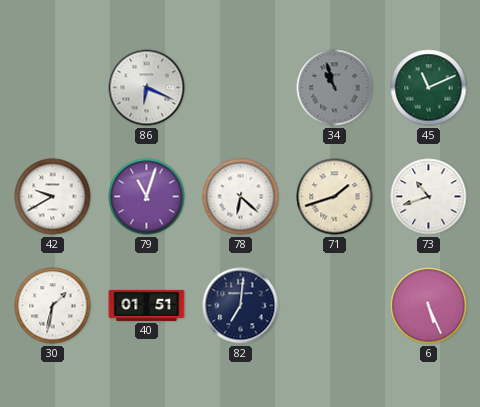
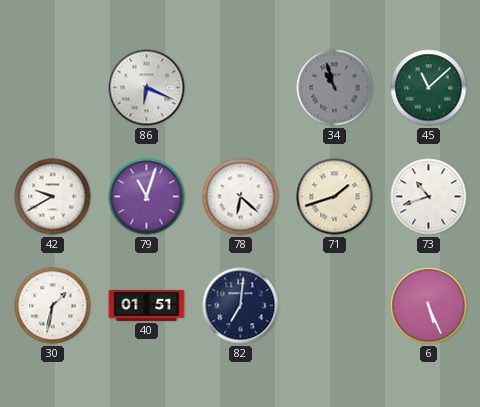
45: 11:11 -> 11:08 (429, 88)
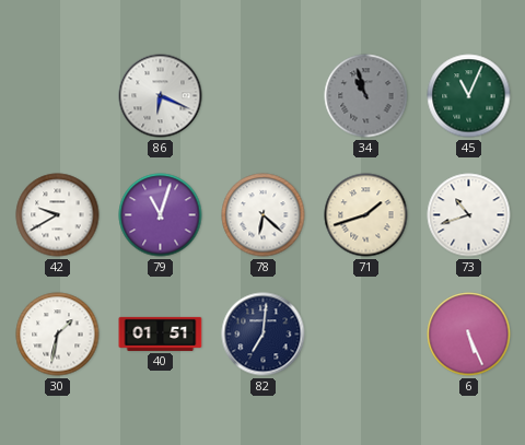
45: 11:08 -> 11:04 (469, 96)
